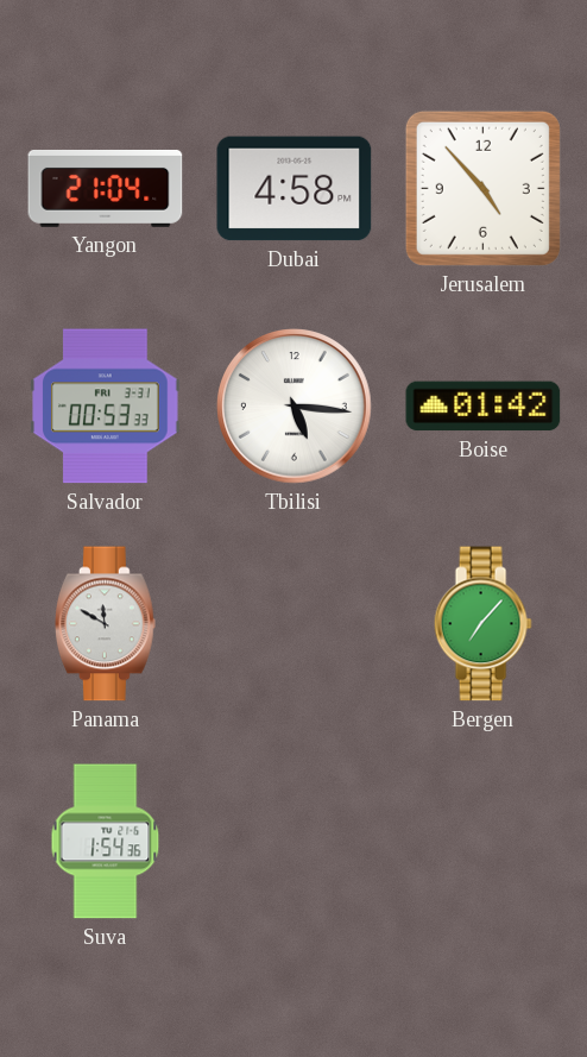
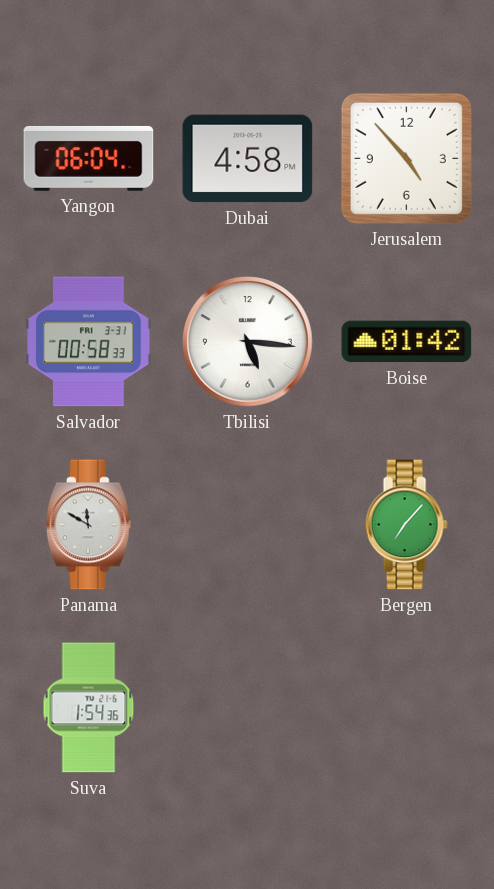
Yangon: 21:04 -> 06:04 (89, 158)
Salvador: 00:53 -> 00:58 (89, 342)
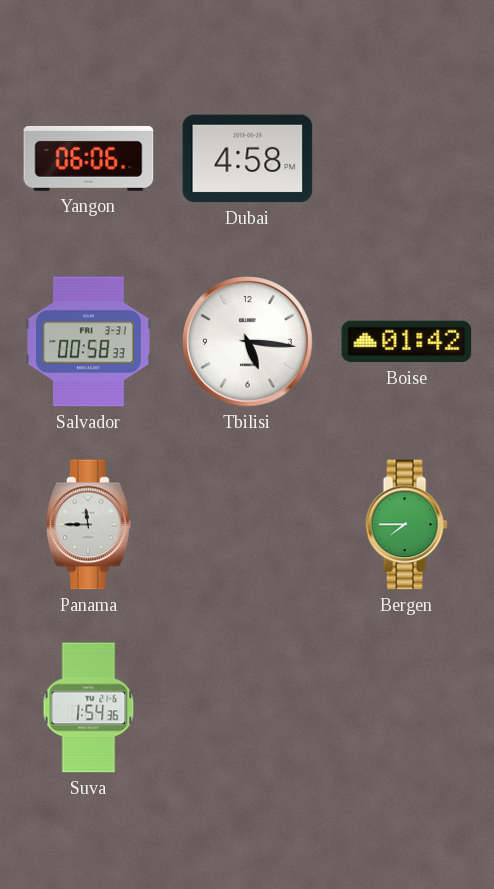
Yangon: 06:04 -> 06:06 (89, 158)
Jerusalem: 4:53 -> none (406, 158)
Panama: 11:50 -> 11:45 (88, 525)
Bergen: 7:07 -> 7:45 (406, 525)
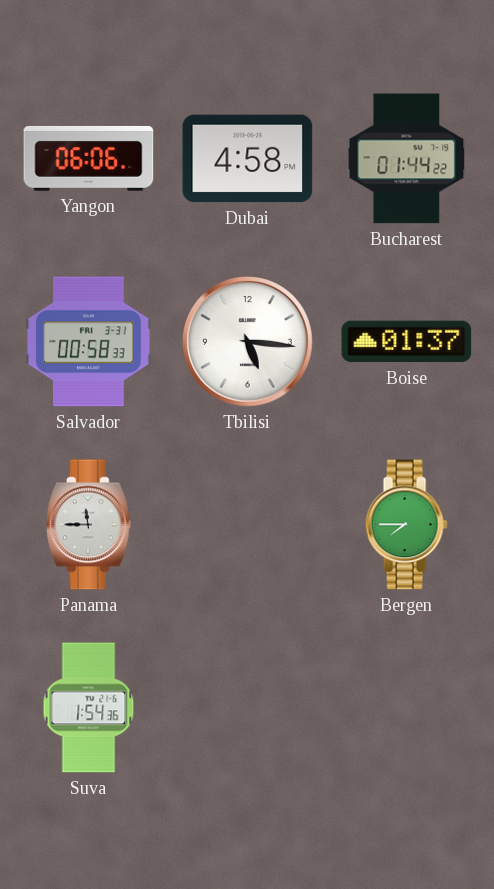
Bucharest: none -> 01:44 (407, 159)
Boise: 01:42 -> 01:37 (407, 342)
